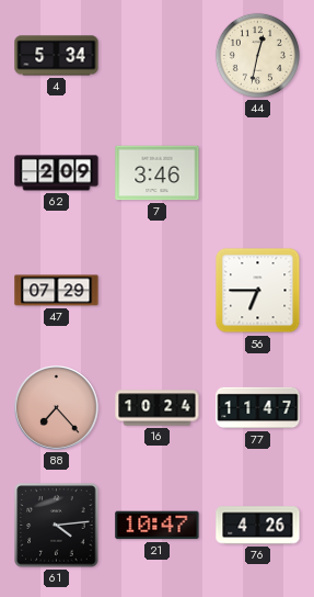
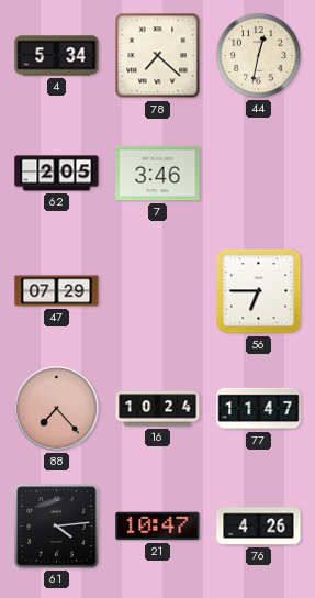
78: none -> 7:22 (158, 56)
62: 2:09 -> 2:05 (57, 174)
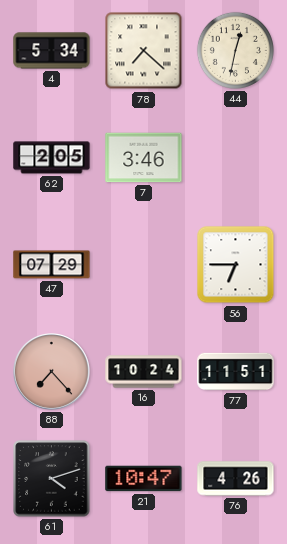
77: 11:47 -> 11:51 (236, 372)
61: 4:14 -> 4:12 (52, 479)
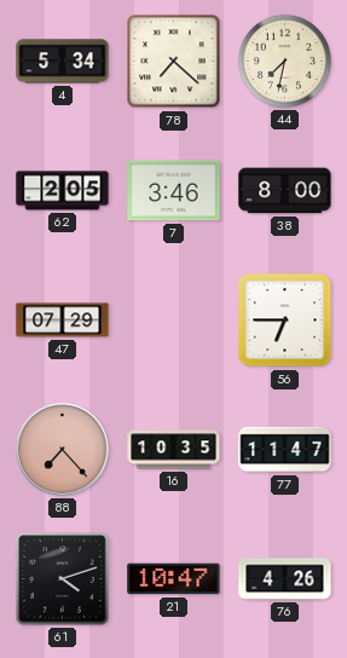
44: 12:32 -> 7:32 (284, 60)
38: none -> 8:00 (285, 191)
16: 10:24 -> 10:35 (174, 450)
77: 11:51 -> 11:47 (285, 450)
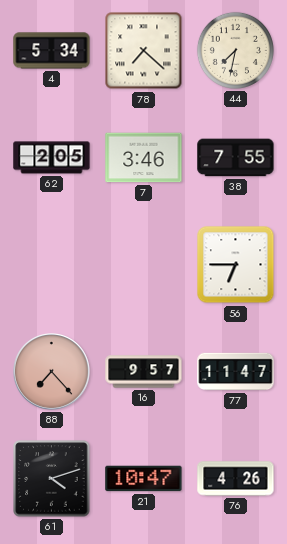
38: 8:00 -> 7:55 (236, 158)
47: 07:29 -> none (63, 321)
16: 10:35 -> 9:57 (144, 372)
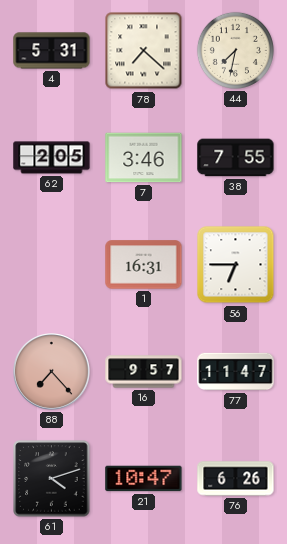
4: 5:34 -> 5:31 (52, 51)
1: none -> 16:31 (144, 265)
76: 4:26 -> 6:26 (236, 479)
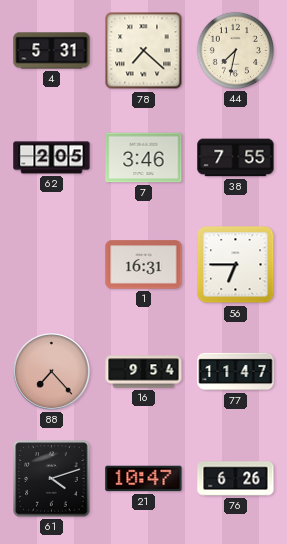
16: 9:57 -> 9:54 (144, 372)
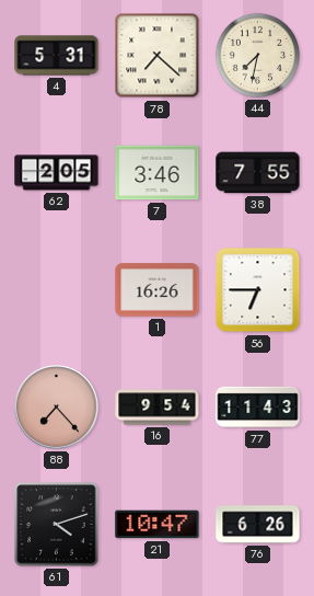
1: 16:31 -> 16:26 (158, 290)
77: 11:47 -> 11:43 (258, 408)
